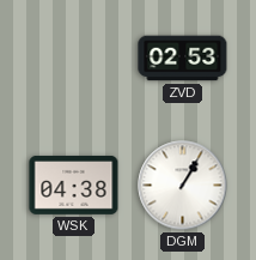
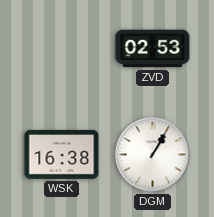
WSK: 04:38 -> 16:38 (62, 155)
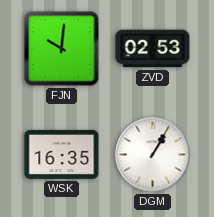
FJN: none -> 10:01 (62, 49)
WSK: 16:38 -> 16:35 (62, 155)
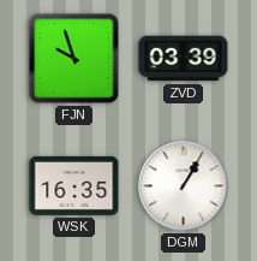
FJN: 10:01 -> 9:57 (74, 59)
ZVD: 02:53 -> 03:39 (184, 59)
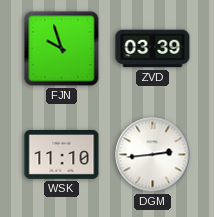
WSK: 16:35 -> 11:10 (62, 155)
DGM: 1:05 -> 2:44 (153, 155)
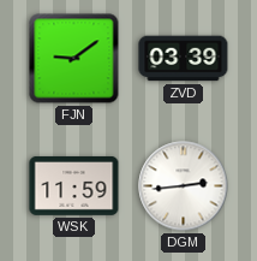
FJN: 9:57 -> 9:09 (74, 59)
WSK: 11:10 -> 11:59 (74, 186)
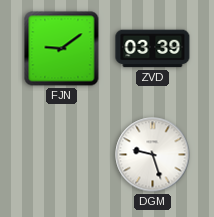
WSK: 11:59 -> none (74, 186)
DGM: 2:44 -> 9:27 (153, 155)
